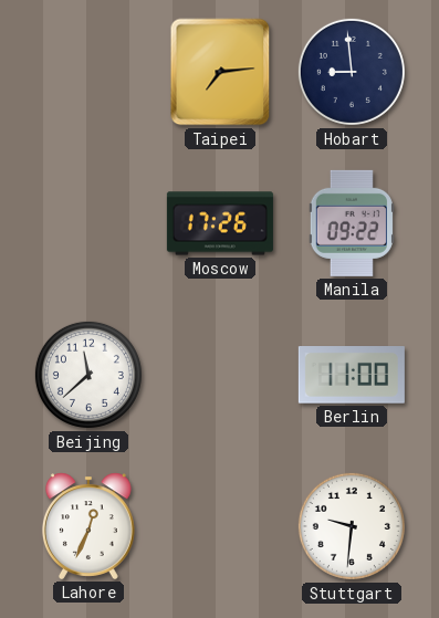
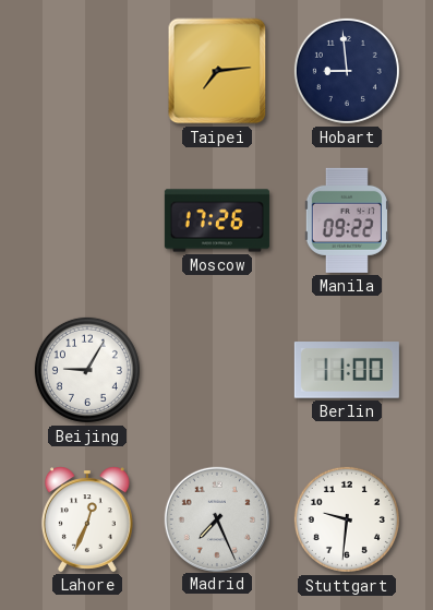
Beijing: 11:38 -> 9:05 (87, 370)
Madrid: none -> 7:26 (216, 518)
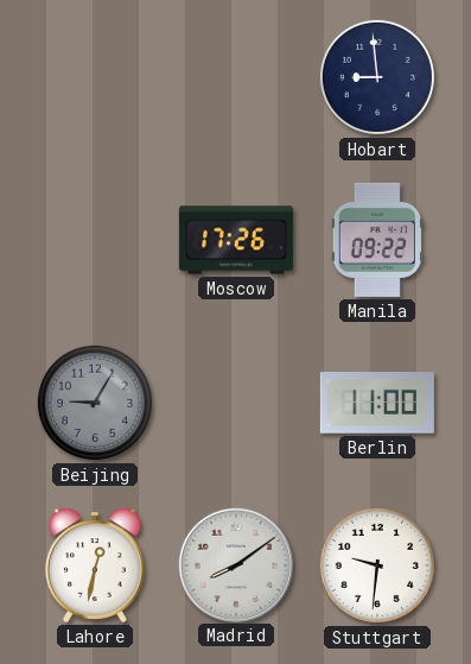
Taipei: 7:14 -> none (217, 71)
Beijing dial: white -> grey (95, 403)
Lahore: 12:34 -> 12:32 (95, 565)
Madrid: 7:26 -> 8:09 (235, 564)
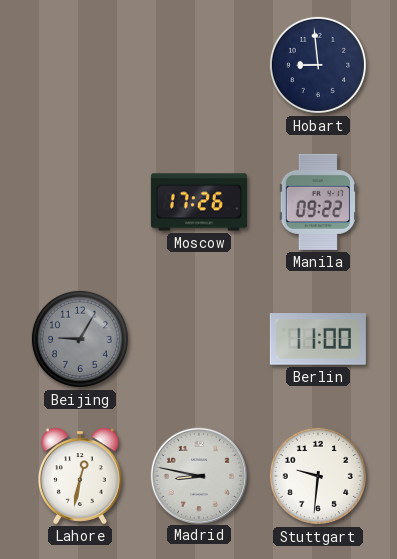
Madrid: 8:09 -> 8:47 (198, 475)
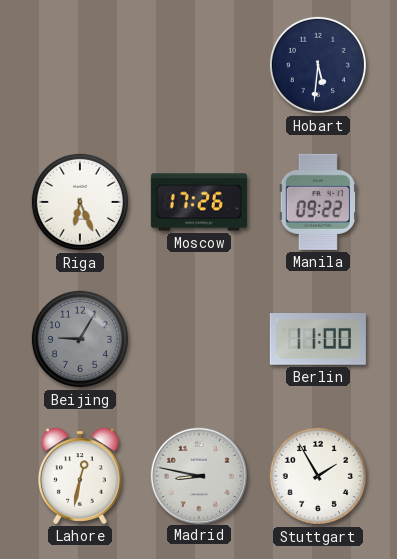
Hobart: 8:59 -> 5:31 (318, 65)
Riga: none -> 6:26 (80, 202)
Stuttgart: 9:31 -> 1:55 (318, 476)
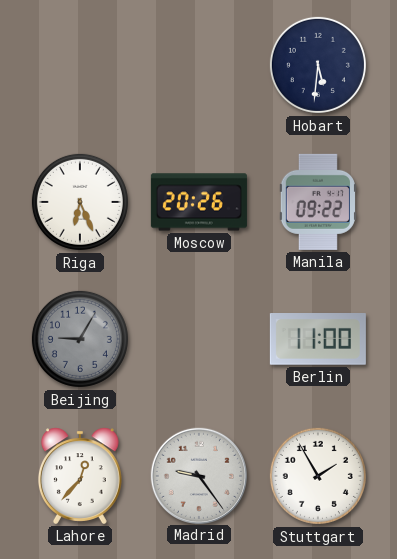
Moscow: 17:26 -> 20:26 (199, 202)
Lahore: 12:32 -> 12:37 (80, 476)
Madrid: 8:47 -> 9:24 (198, 475)
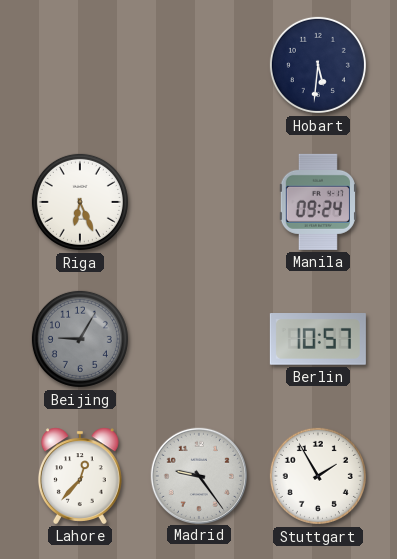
Moscow: 20:26 -> none (199, 202)
Manila: 09:22 -> 09:24 (318, 202)
Berlin: 11:00 -> 10:57 (318, 340)
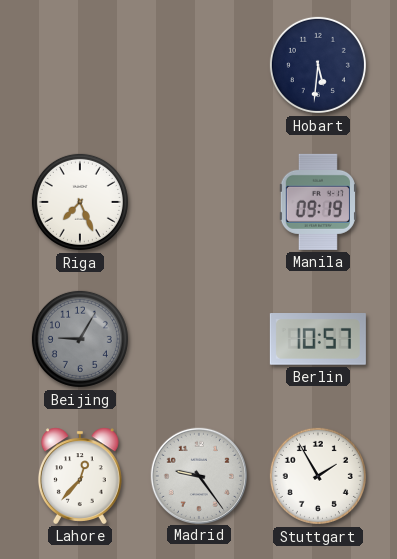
Riga: 6:26 -> 7:26 (80, 202)
Manila: 09:24 -> 09:19 (318, 202)
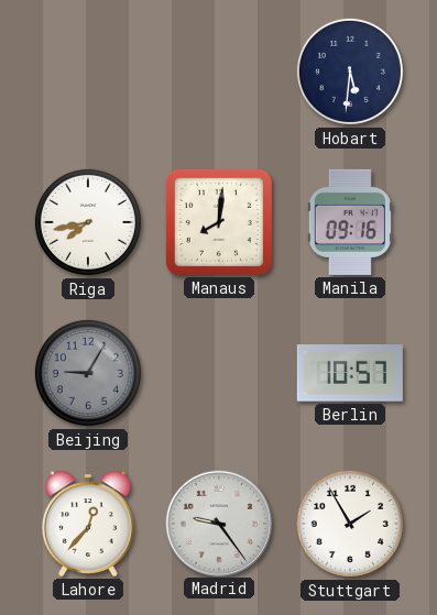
Riga: 7:26 -> 7:43 (88, 222)
Manaus: none -> 8:01 (219, 222)
Manila: 09:19 -> 09:16 (350, 222)
